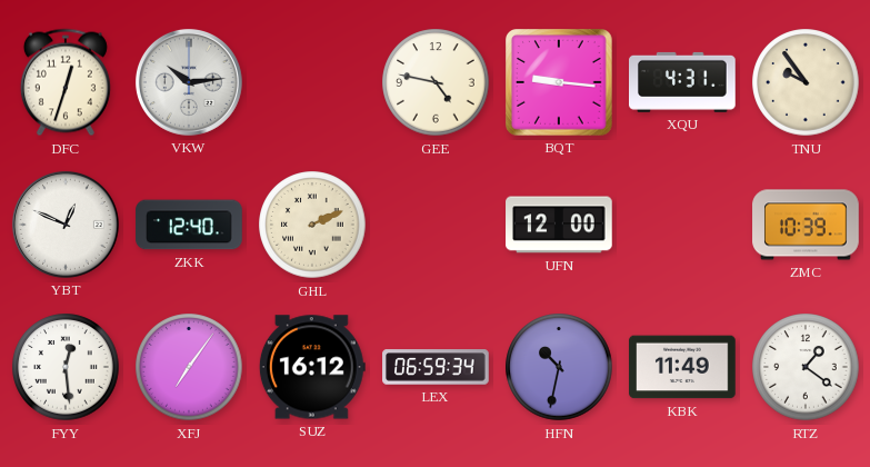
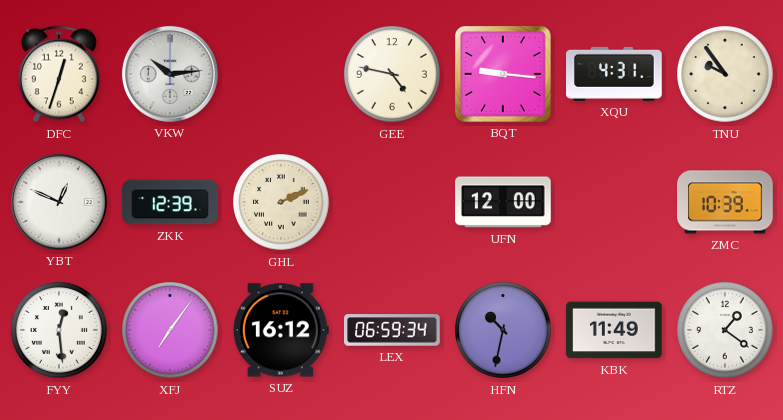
ZKK: 12:40 -> 12:39 (170, 202)
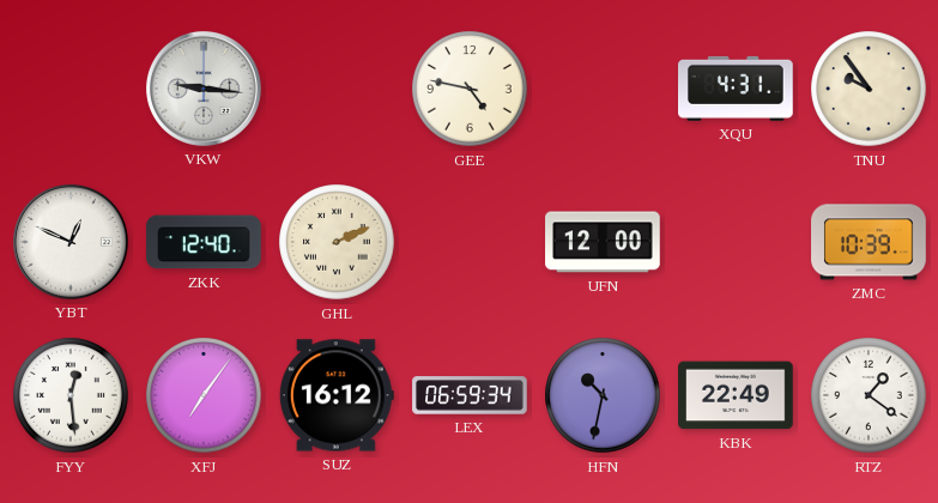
DFC: 12:33 -> none (59, 74)
VKW: 10:14 -> 9:16 (204, 89)
BQT: 9:16 -> none (504, 75)
ZKK: 12:39 -> 12:40 (204, 242)
KBK: 11:49 -> 22:49 (736, 395)
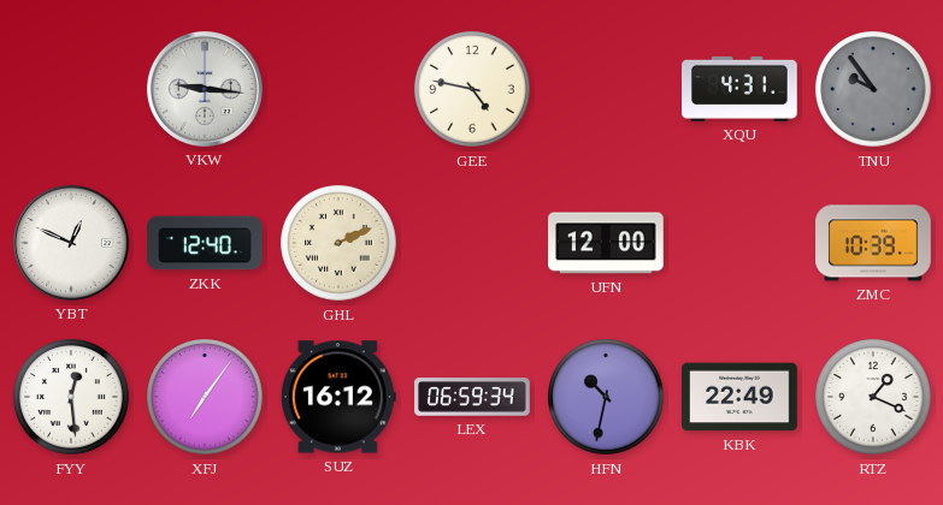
TNU dial: cream -> grey (873, 89)
RTZ: 1:21 -> 1:19 (873, 397)
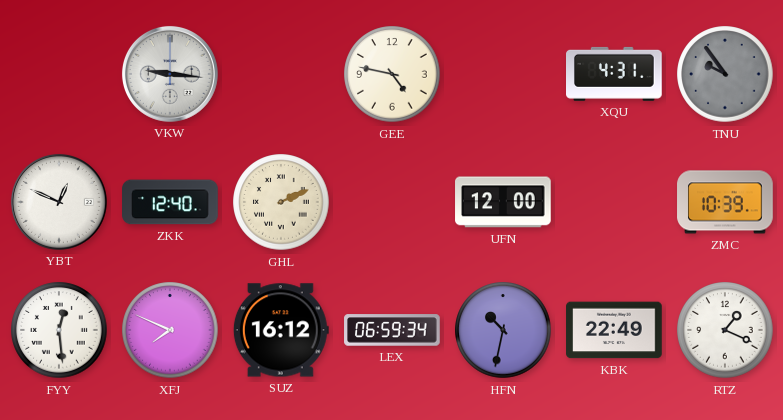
XFJ: 7:06 -> 7:49 (170, 330)
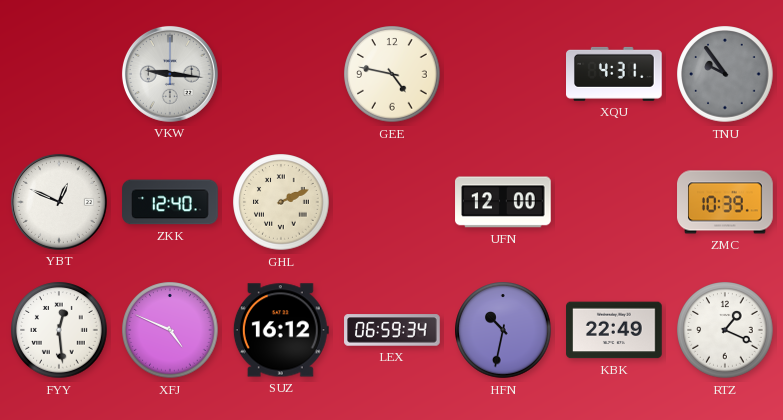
XFJ: 7:49 -> 4:49 (170, 330)
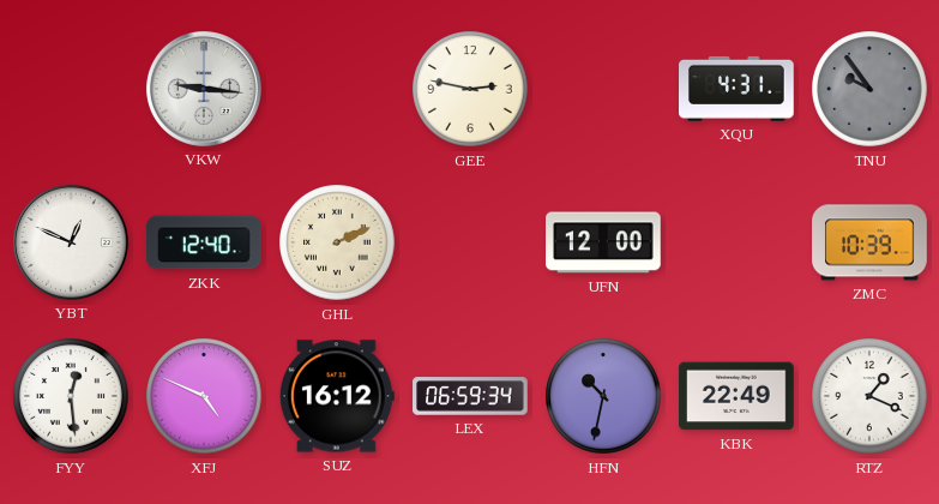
GEE: 4:47 -> 2:47 (470, 89)
